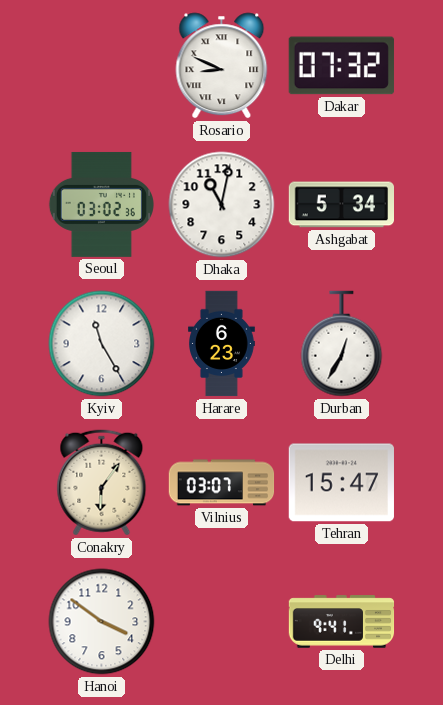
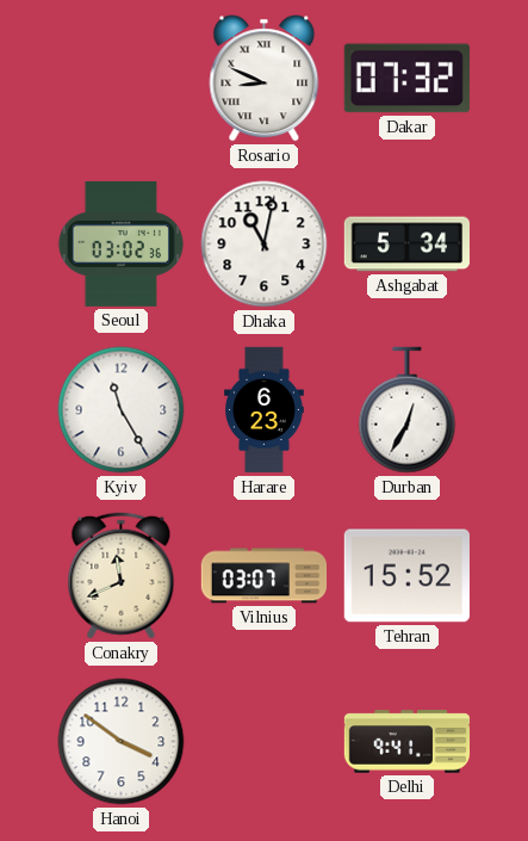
Conakry: 6:06 -> 11:41 (122, 576)
Tehran: 15:47 -> 15:52 (406, 576)
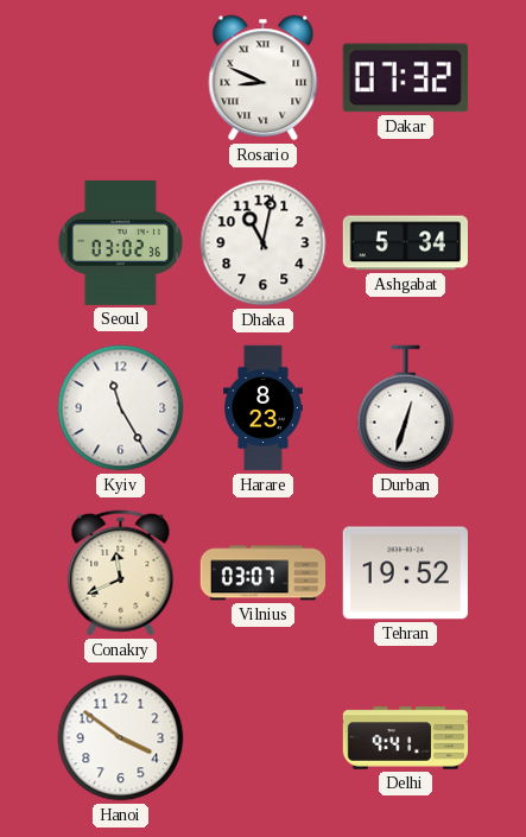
Harare: 6:23 -> 8:23 (264, 408)
Durban: 12:35 -> 12:33 (406, 408)
Tehran: 15:52 -> 19:52 (405, 573)
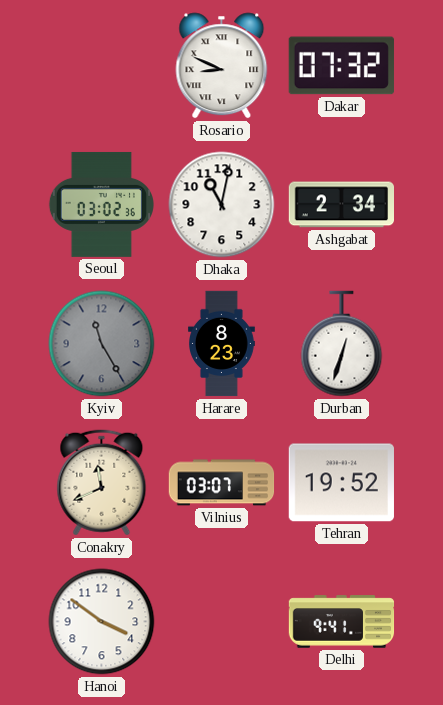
Ashgabat: 5:34 -> 2:34 (341, 205)
Kyiv dial: white -> grey (102, 344)
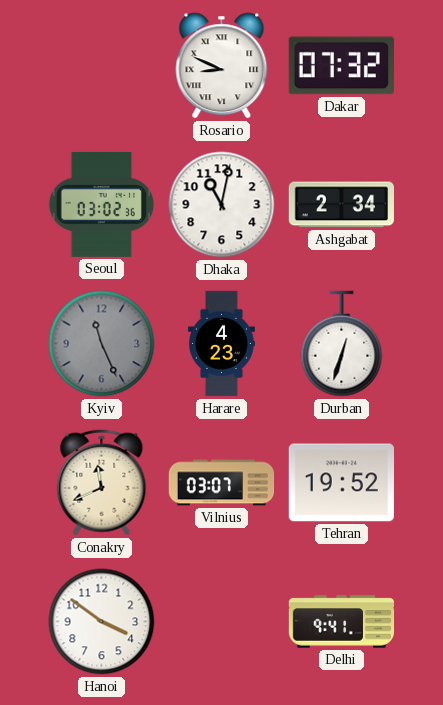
Kyiv: 11:25 -> 11:26 (102, 344)
Harare: 8:23 -> 4:23 (222, 344)
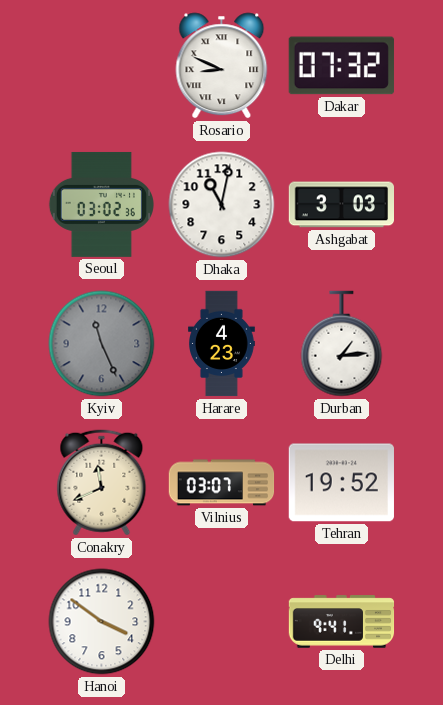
Ashgabat: 2:34 -> 3:03 (341, 205)
Durban: 12:33 -> 1:14 (342, 344)
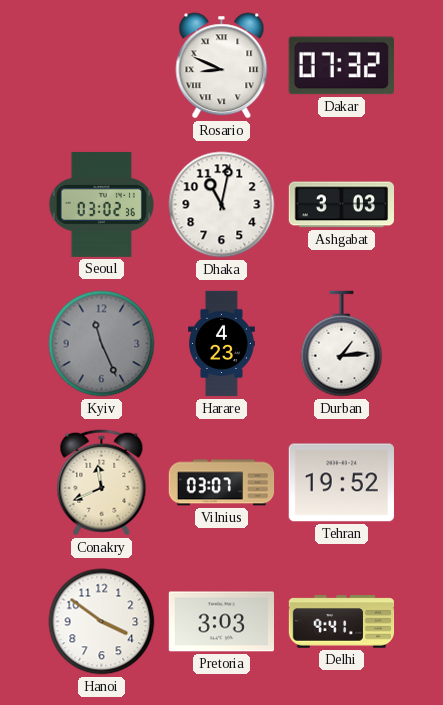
Pretoria: none -> 3:03 (221, 622)
